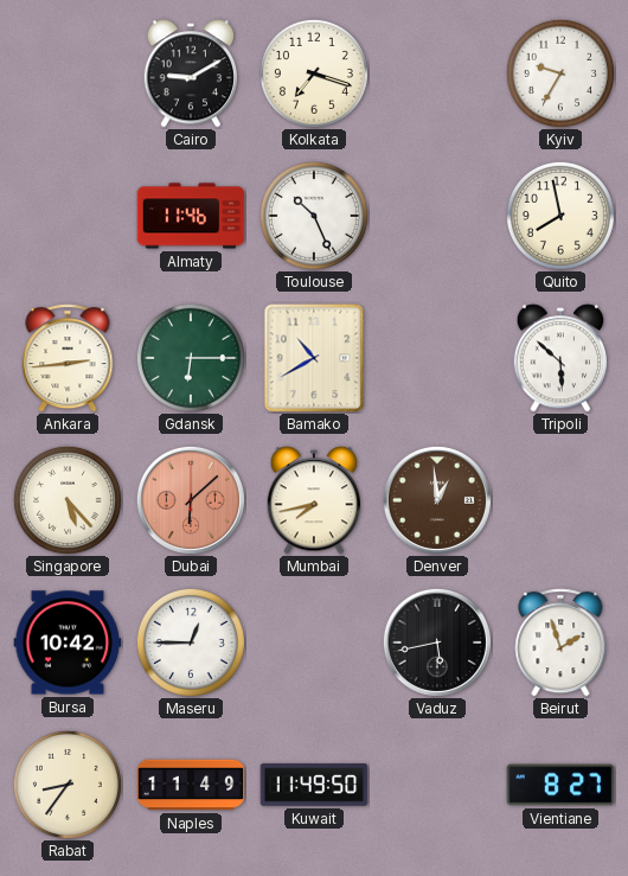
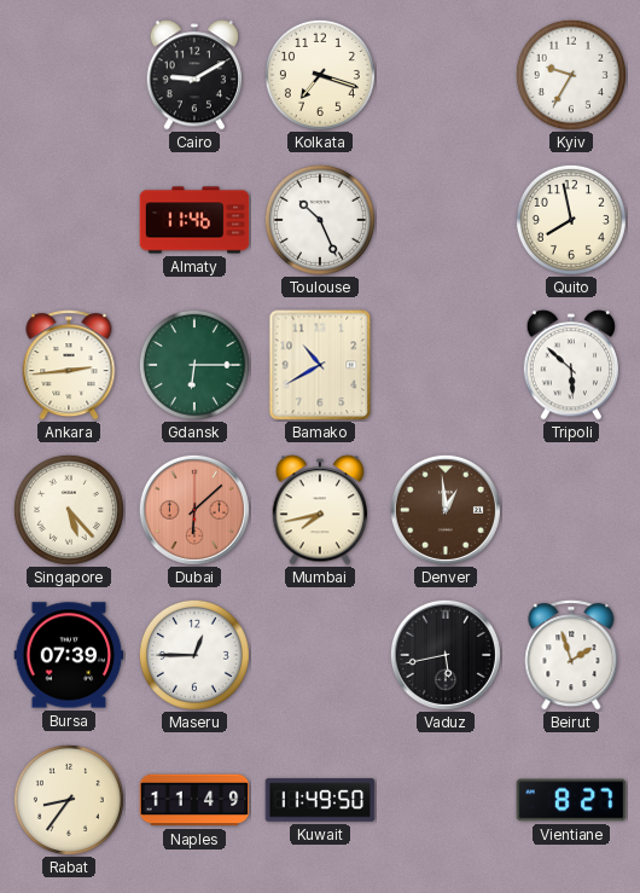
Bursa: 10:42 -> 07:39 (69, 655)
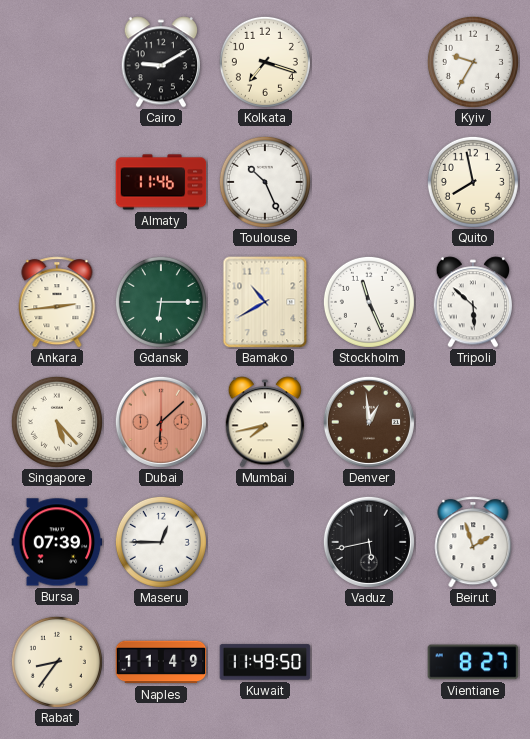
Stockholm: none -> 11:26 (369, 302)
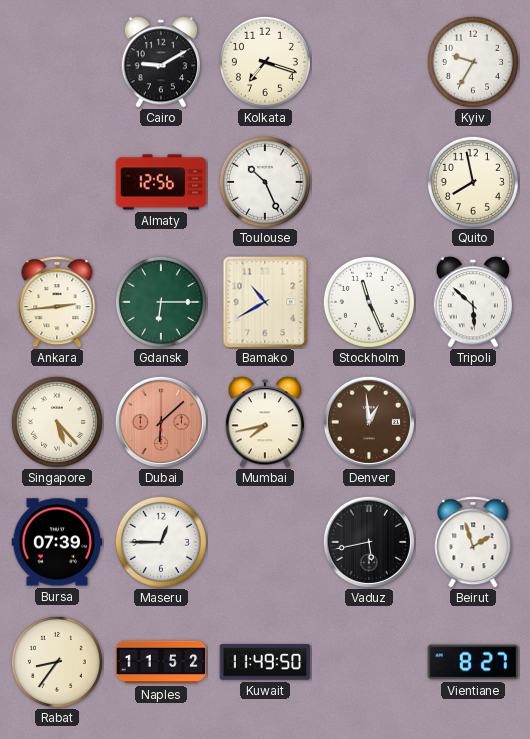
Almaty: 11:46 -> 12:56 (161, 182)
Naples: 11:49 -> 11:52 (161, 662)
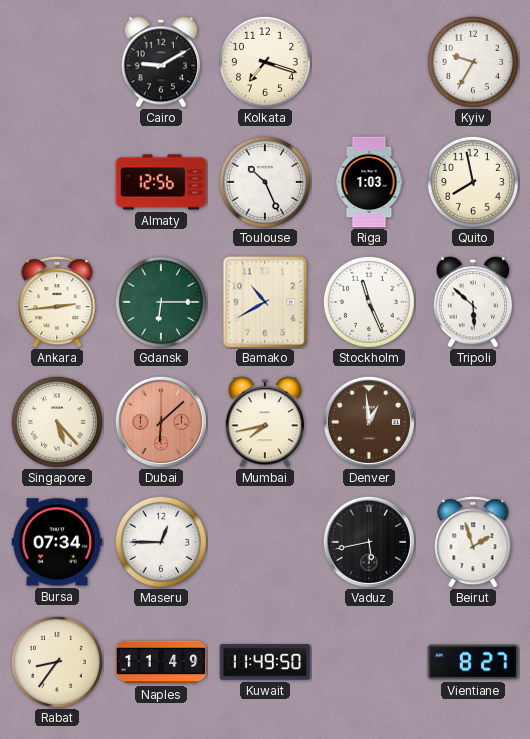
Riga: none -> 1:03 (369, 182)
Bursa: 07:39 -> 07:34 (57, 542)
Naples: 11:52 -> 11:49 (161, 662)
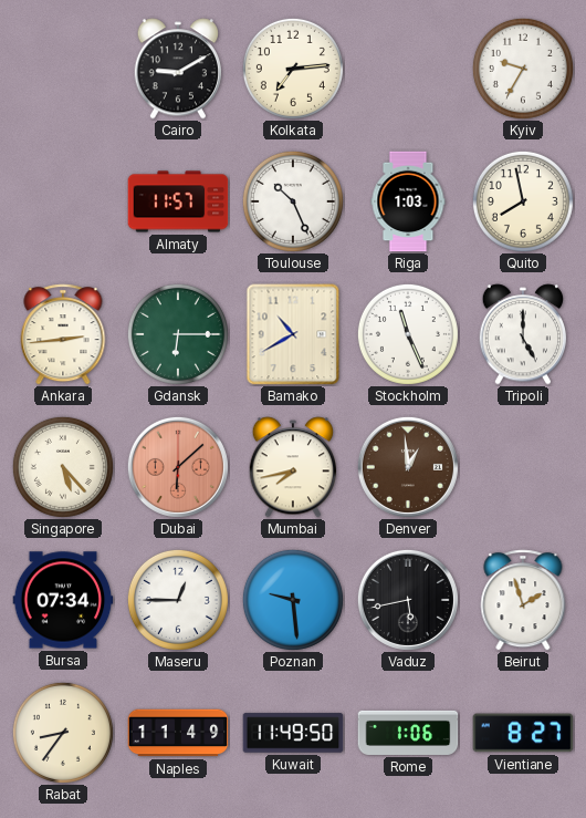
Kolkata: 7:18 -> 7:14 (293, 69)
Almaty: 12:56 -> 11:57 (178, 201)
Tripoli: 5:52 -> 5:00 (522, 334)
Poznan: none -> 9:29 (293, 600)
Rome: none -> 1:06 (408, 733)
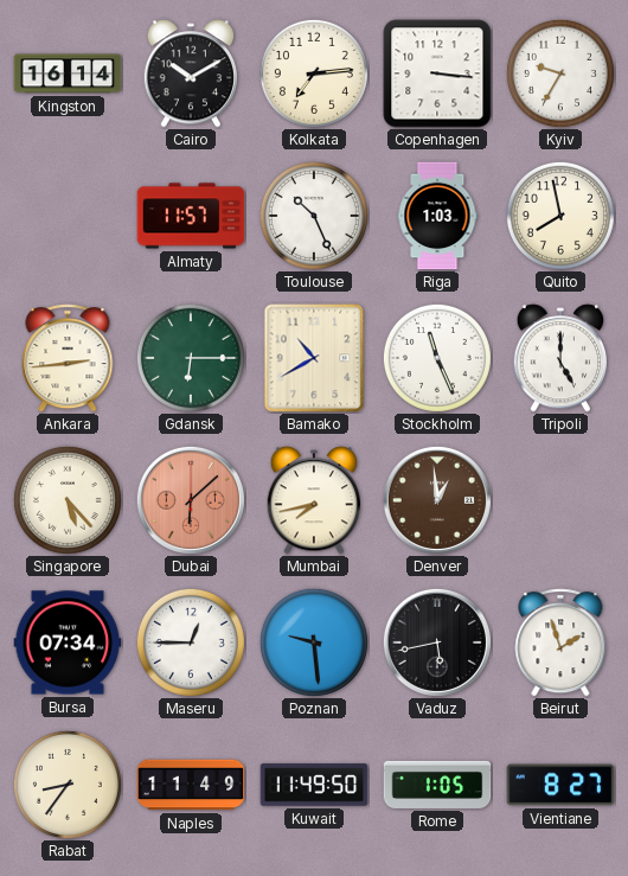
Kingston: none -> 16:14 (68, 73)
Cairo: 9:10 -> 10:10 (190, 73)
Copenhagen: none -> 3:16 (437, 73)
Rome: 1:06 -> 1:05 (437, 785)
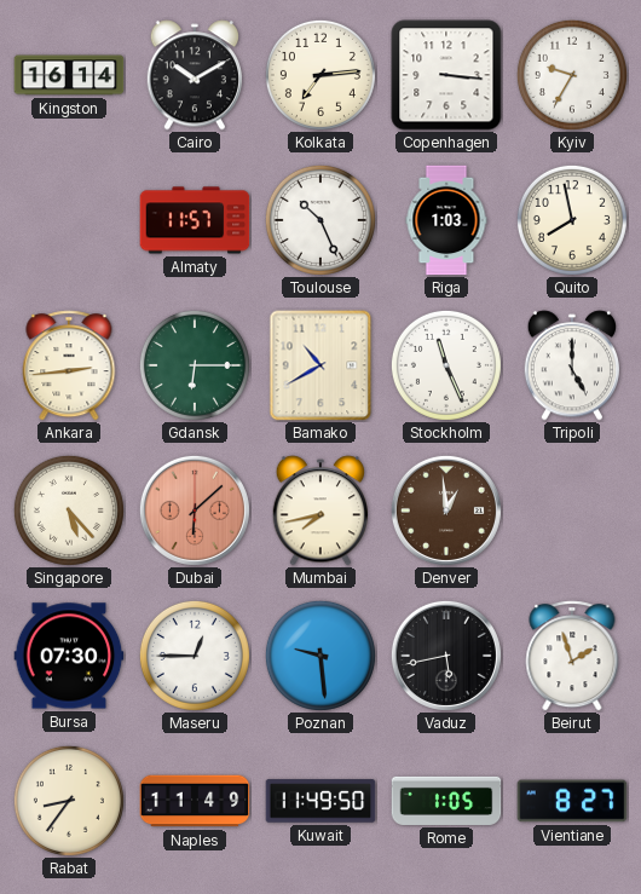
Bursa: 07:34 -> 07:30 (69, 656)
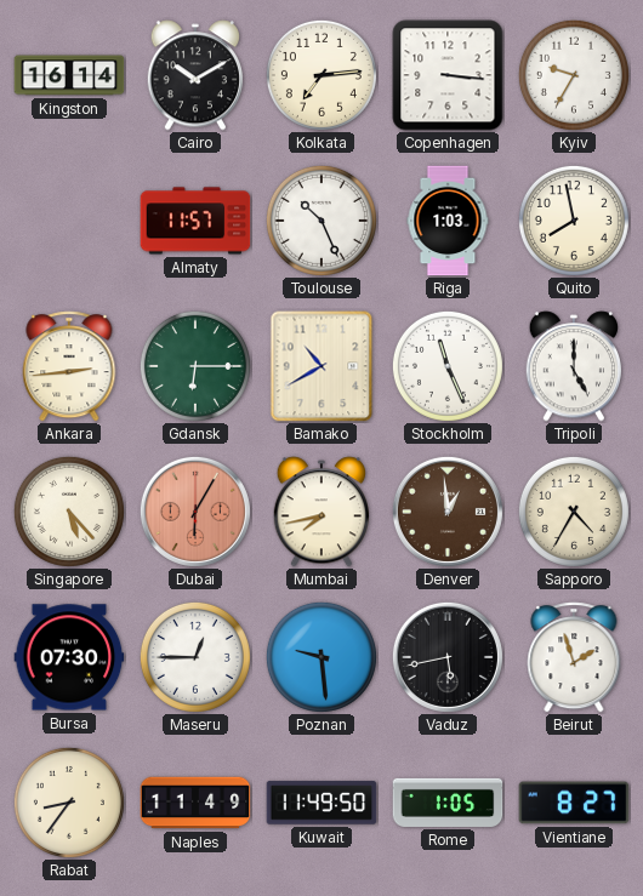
Dubai: 6:08 -> 6:05 (195, 512)
Sapporo: none -> 4:35 (574, 512)
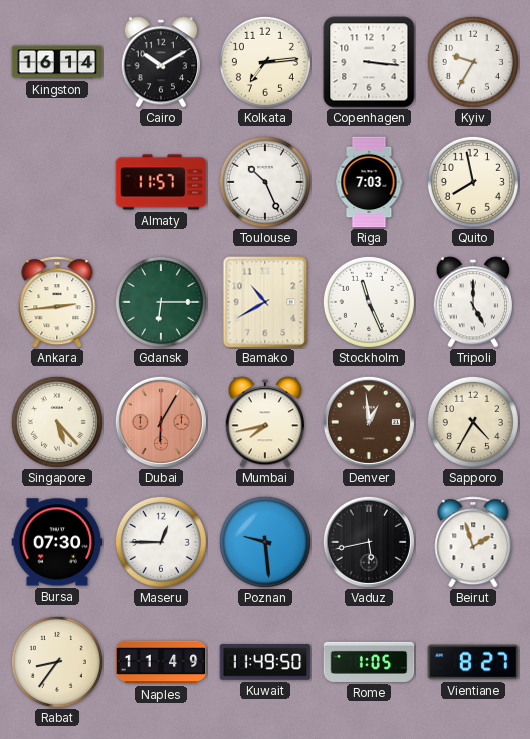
Riga: 1:03 -> 7:03 (369, 182)
